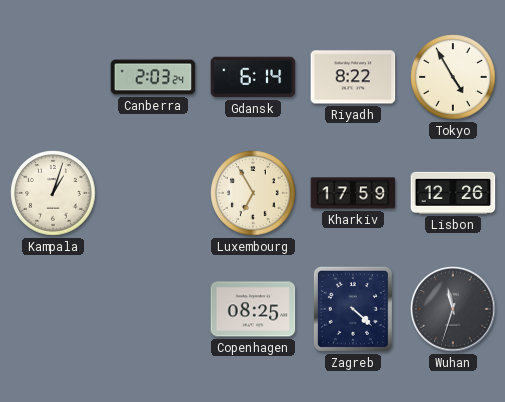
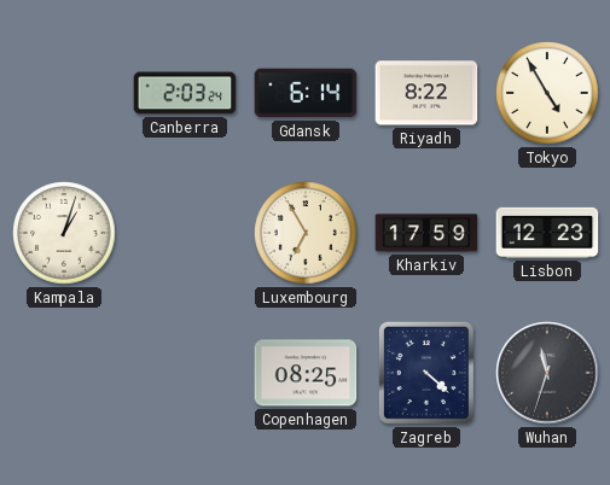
Lisbon: 12:26 -> 12:23 (547, 233)
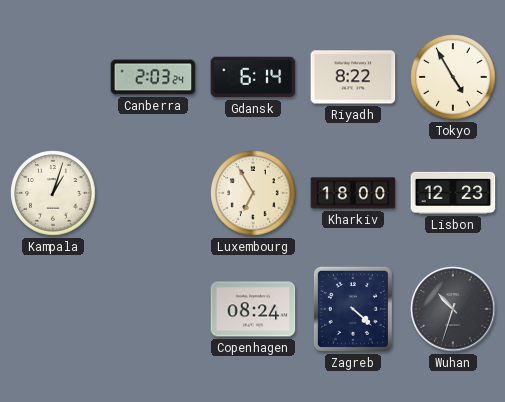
Kharkiv: 17:59 -> 18:00 (353, 193)
Copenhagen: 08:25 -> 08:24 (253, 309)
Wuhan: 11:33 -> 10:33 (453, 309)
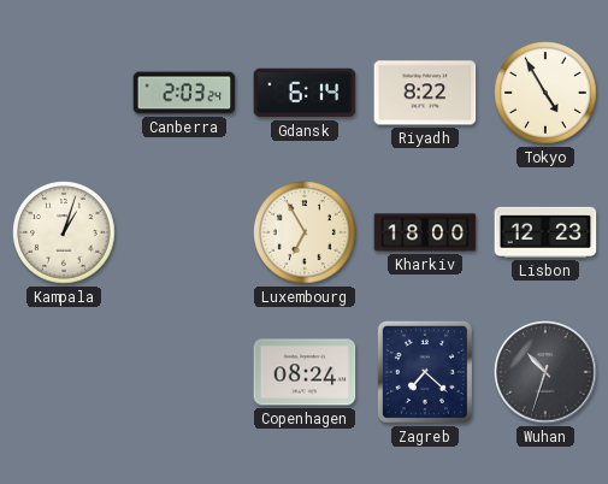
Zagreb: 4:22 -> 7:22 (425, 372)
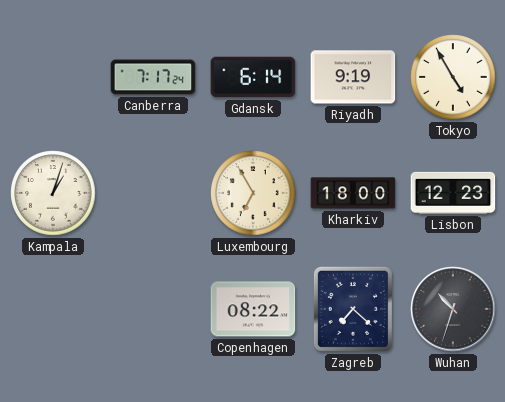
Canberra: 2:03 -> 7:17 (153, 77)
Riyadh: 8:22 -> 9:19 (353, 77)
Copenhagen: 08:24 -> 08:22 (253, 309)
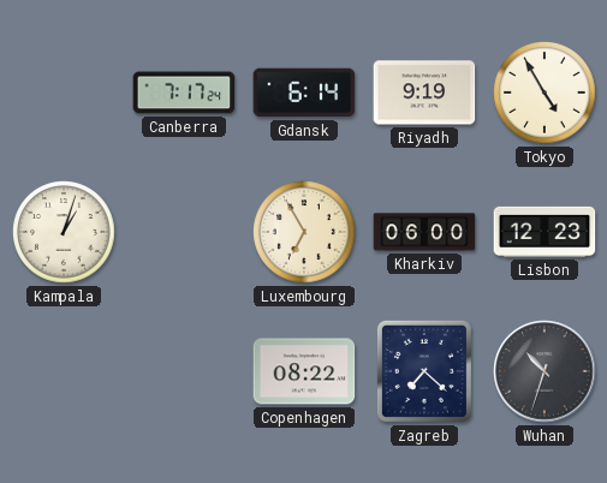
Kharkiv: 18:00 -> 06:00 (424, 232)
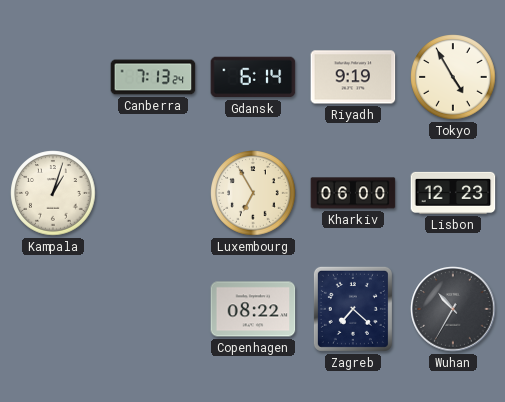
Canberra: 7:17 -> 7:13 (153, 77)
Wuhan: 10:33 -> 10:35 (453, 309)
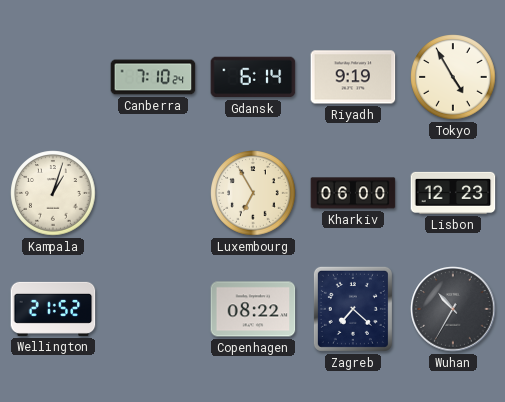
Canberra: 7:13 -> 7:10 (153, 77)
Wellington: none -> 21:52 (53, 309)
